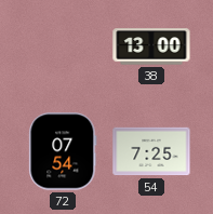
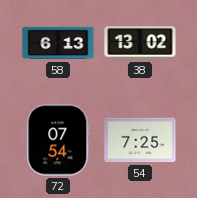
58: none -> 6:13 (58, 43)
38: 13:00 -> 13:02 (140, 43)
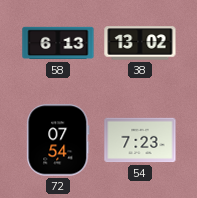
54: 7:25 -> 7:23 (140, 140)
